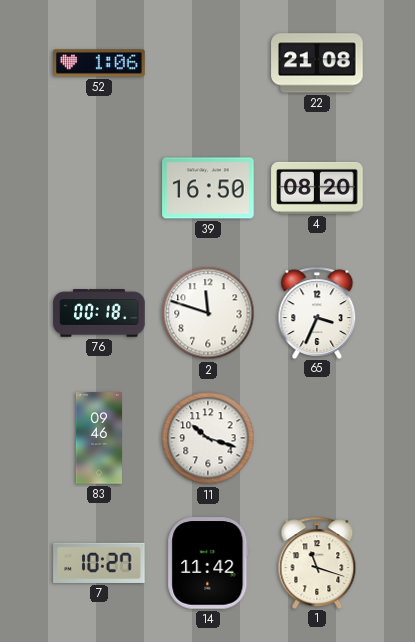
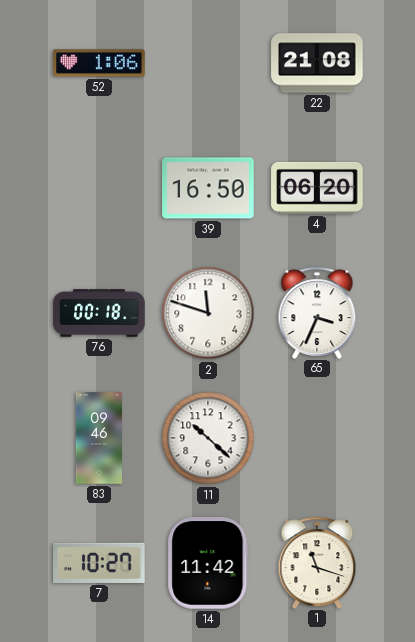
4: 08:20 -> 06:20 (317, 188)
11: 10:18 -> 10:22 (208, 438)
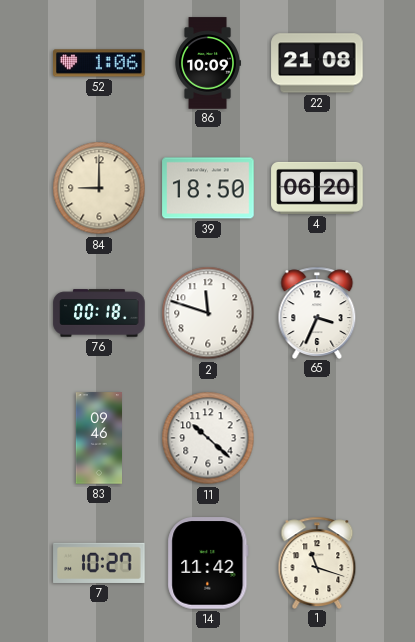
86: none -> 10:09 (207, 63)
84: none -> 9:00 (99, 188)
39: 16:50 -> 18:50 (208, 188)
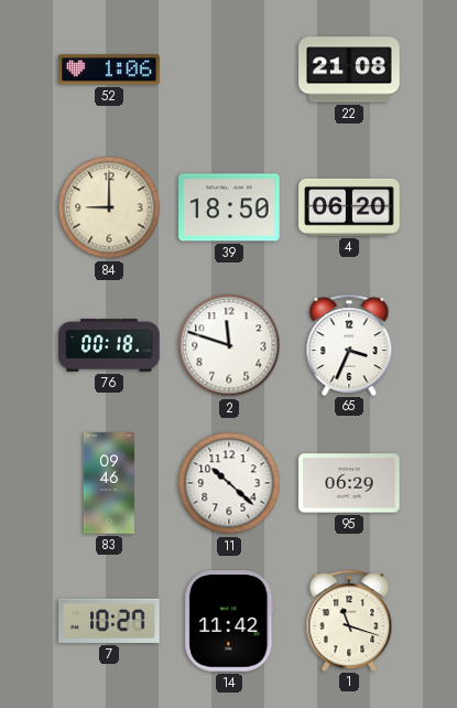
86: 10:09 -> none (207, 63)
95: none -> 06:29 (349, 483)
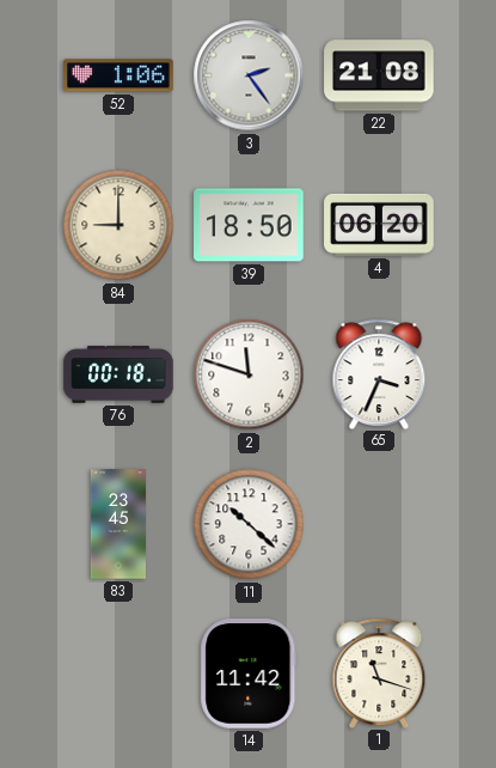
3: none -> 2:24 (249, 75)
83: 09:46 -> 23:45 (117, 524)
95: 06:29 -> none (349, 483)
7: 10:27 -> none (109, 621)
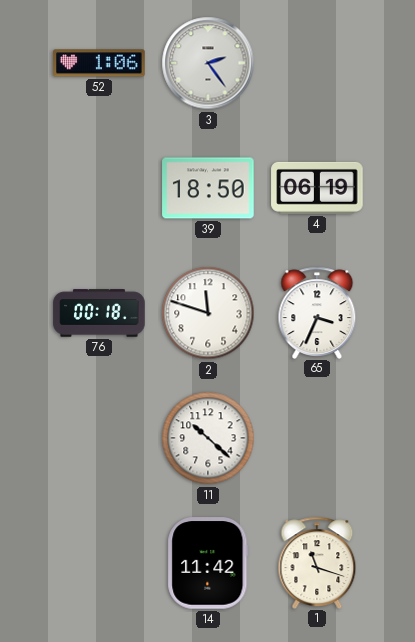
22: 21:08 -> none (379, 75)
84: 9:00 -> none (118, 225)
4: 06:20 -> 06:19 (317, 188)
83: 23:45 -> none (117, 524)
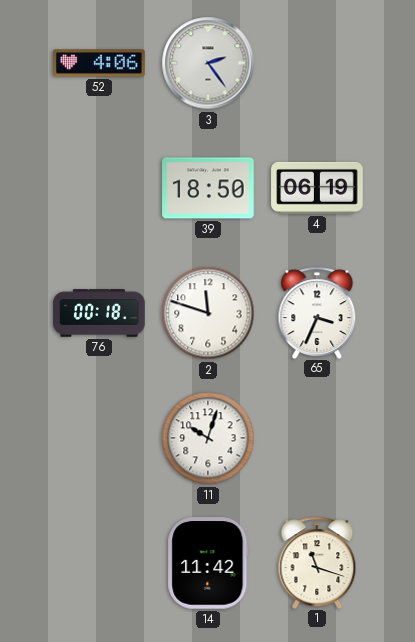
52: 1:06 -> 4:06 (99, 63)
11: 10:22 -> 10:03 (208, 438)
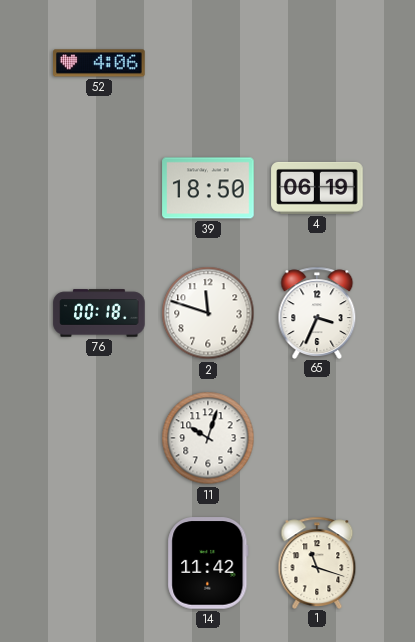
3: 2:24 -> none (208, 63)
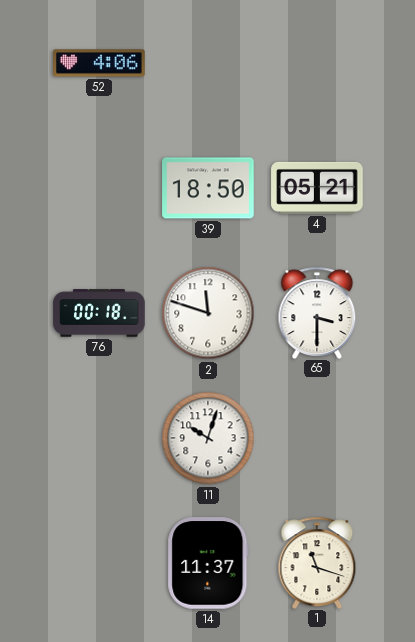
4: 06:19 -> 05:21 (317, 188)
65: 3:34 -> 3:30 (317, 312)
14: 11:42 -> 11:37 (208, 563)
